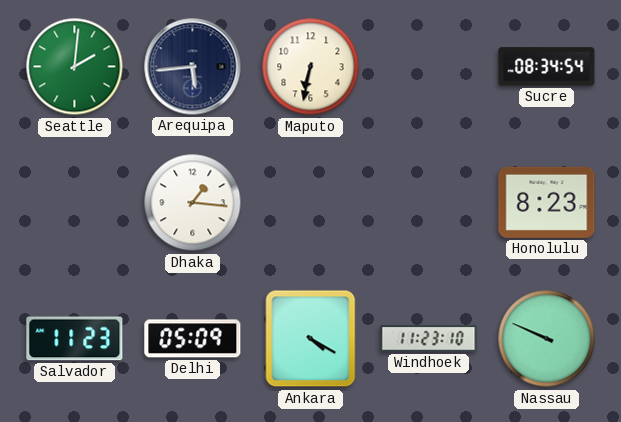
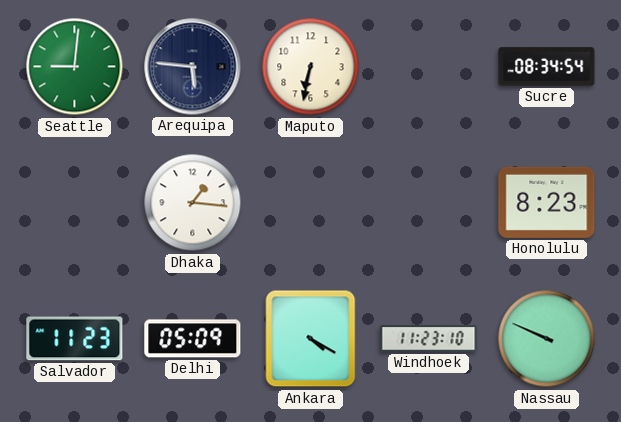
Seattle: 2:01 -> 9:01 (75, 67)
Arequipa: 5:44 -> 5:46 (193, 67)
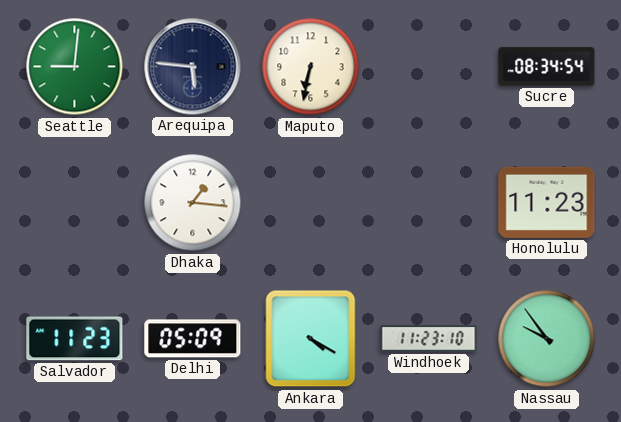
Honolulu: 8:23 -> 11:23 (547, 202)
Nassau: 9:49 -> 9:54 (547, 339)
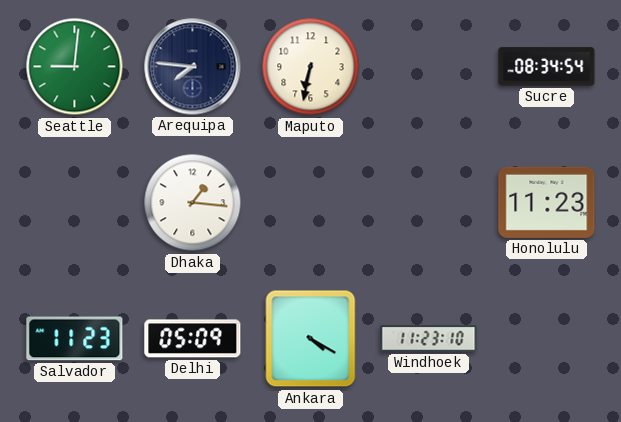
Arequipa: 5:46 -> 7:46 (193, 67)
Nassau: 9:54 -> none (547, 339)
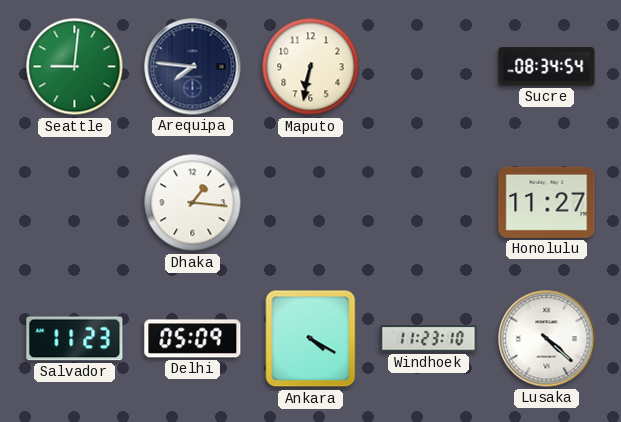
Honolulu: 11:23 -> 11:27 (547, 202)
Lusaka: none -> 4:22 (547, 339)
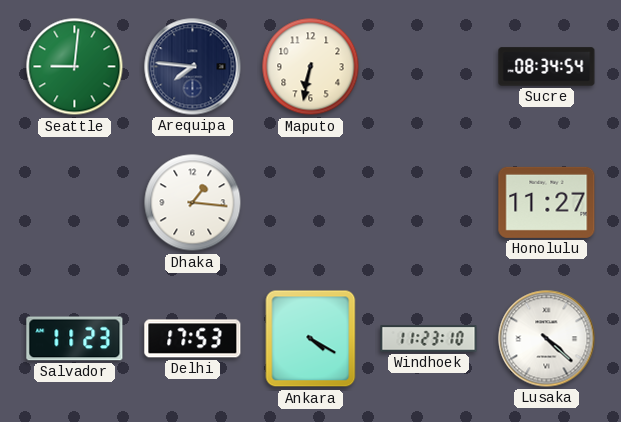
Delhi: 05:09 -> 17:53 (193, 339)
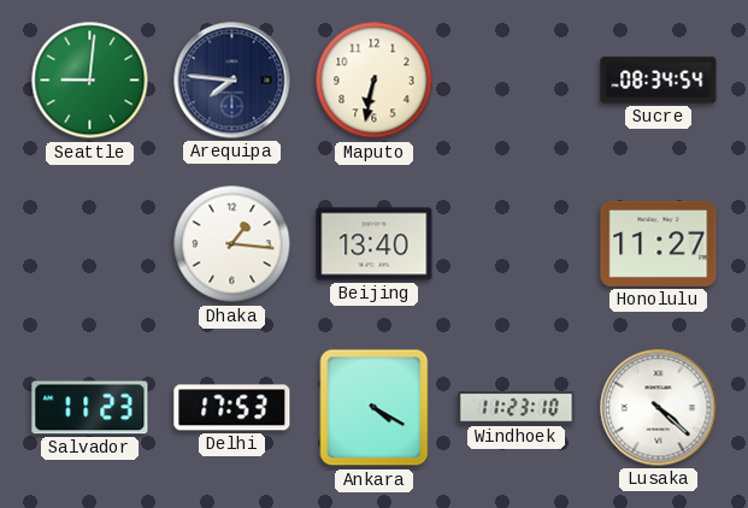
Beijing: none -> 13:40 (375, 244)
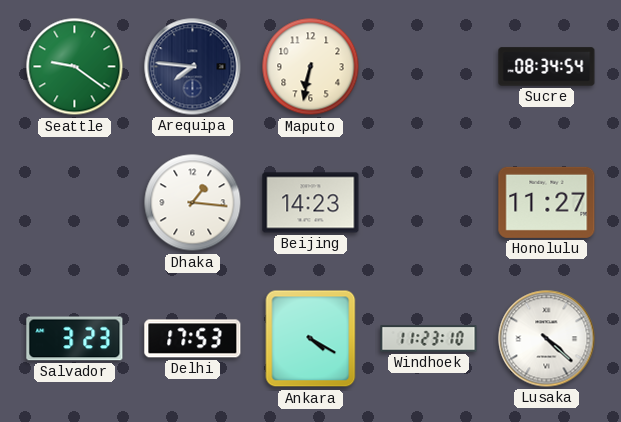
Seattle: 9:01 -> 9:21 (75, 67)
Beijing: 13:40 -> 14:23 (311, 203)
Salvador: 11:23 -> 3:23 (75, 339)
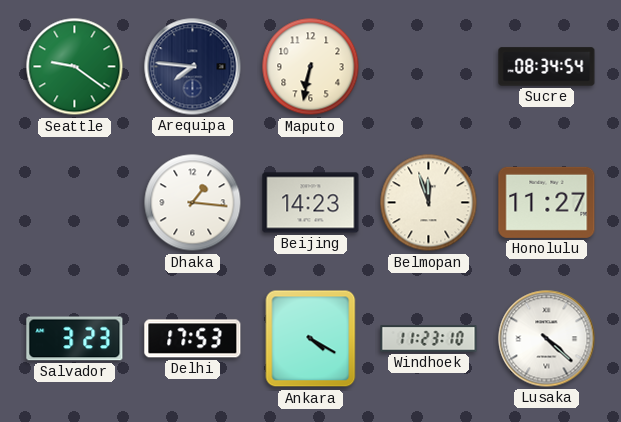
Belmopan: none -> 11:57 (429, 203)
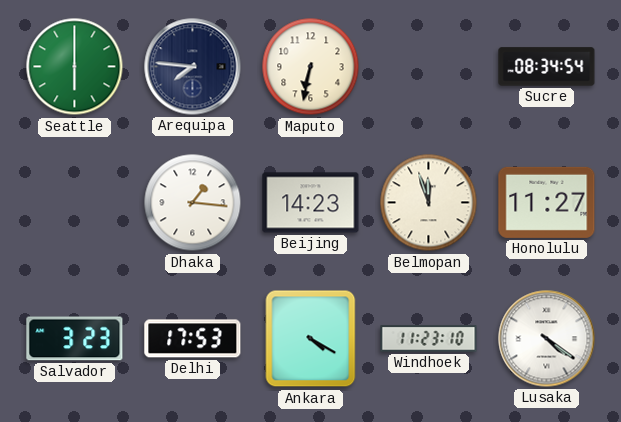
Seattle: 9:21 -> 6:00 (75, 67)
Lusaka: 4:22 -> 4:21 (547, 339)
